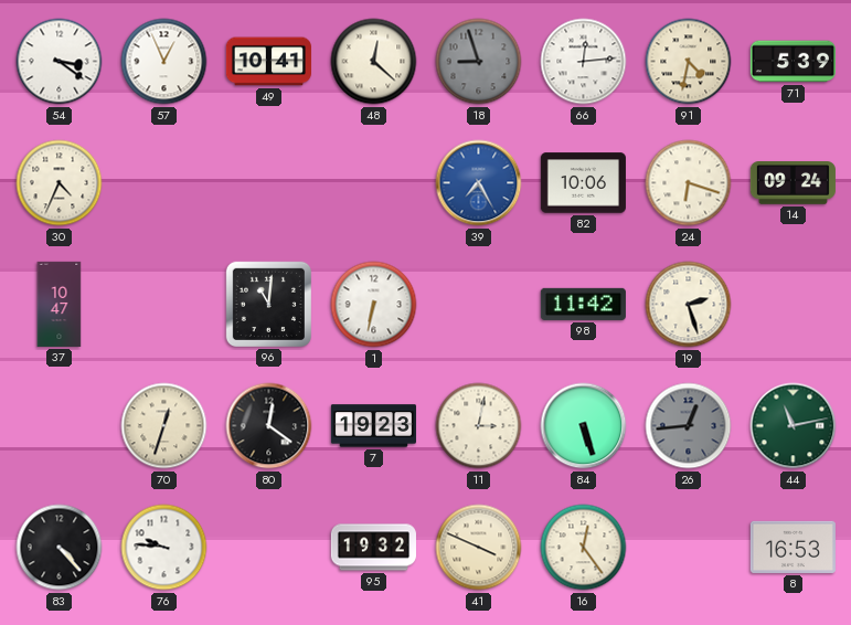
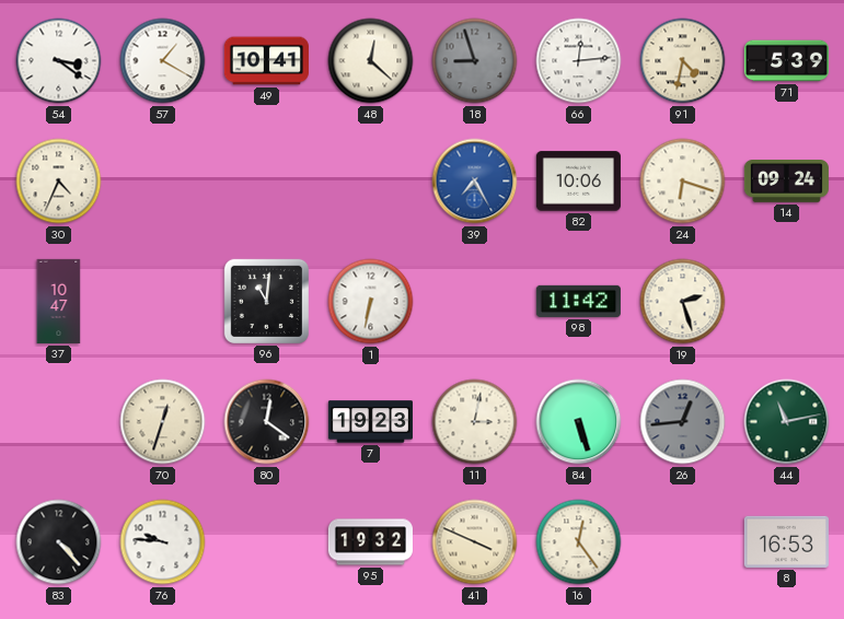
57: 12:56 -> 1:20 (163, 61)
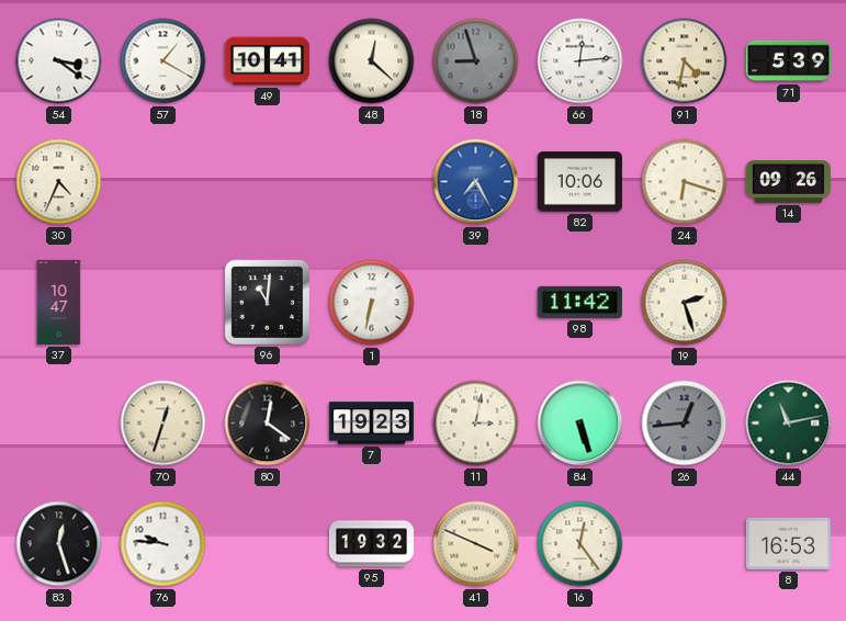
14: 09:24 -> 09:26 (788, 182)
83: 4:23 -> 12:27 (59, 544)
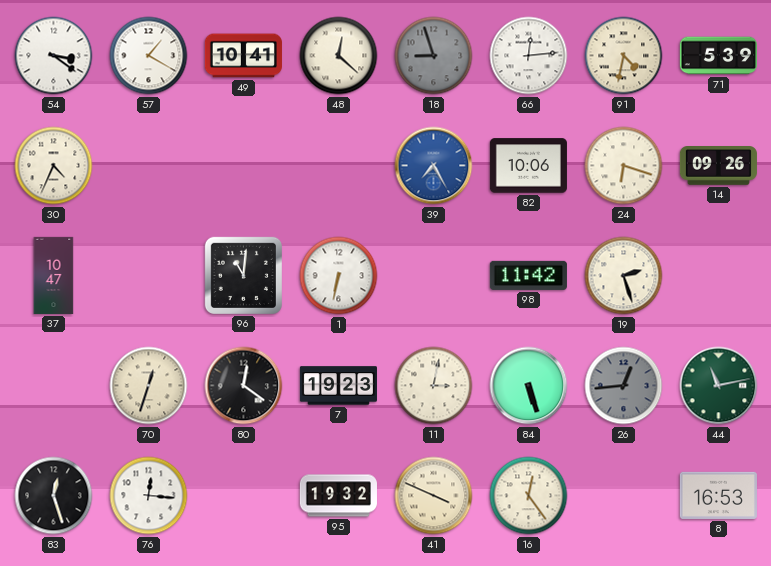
76: 9:46 -> 12:16 (149, 496)
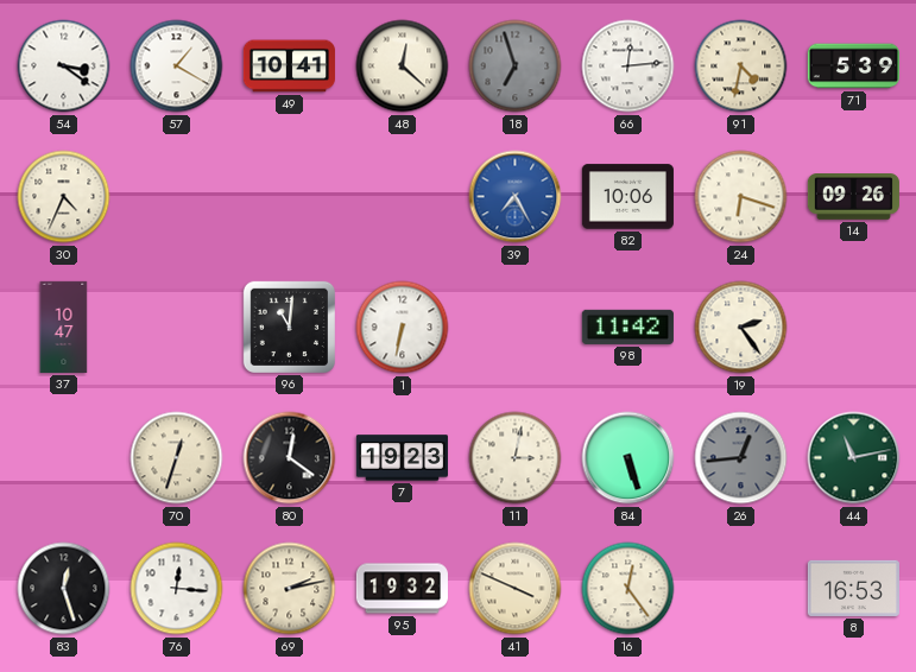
18: 8:57 -> 6:57 (516, 66)
19: 2:27 -> 2:24 (741, 328)
69: none -> 2:13 (290, 589)
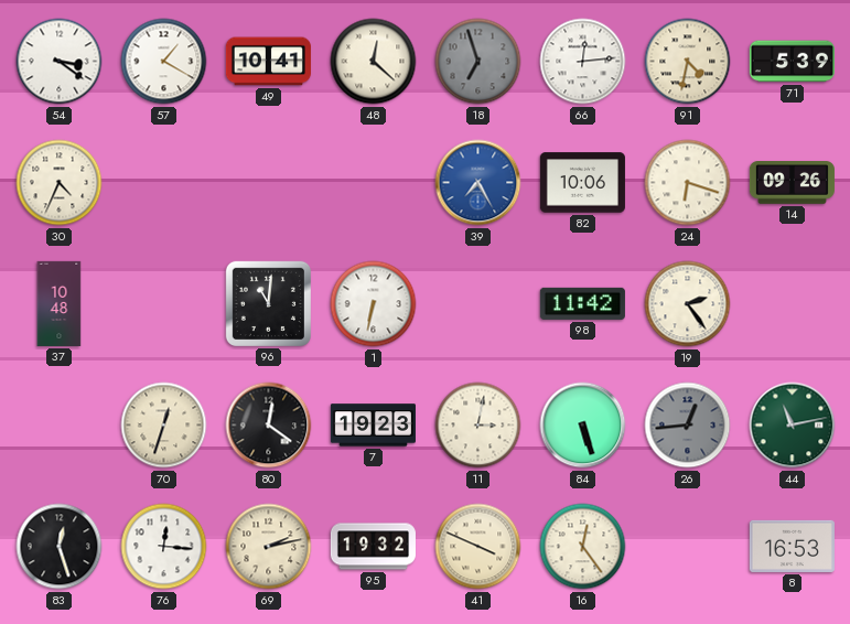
37: 10:47 -> 10:48 (60, 303)
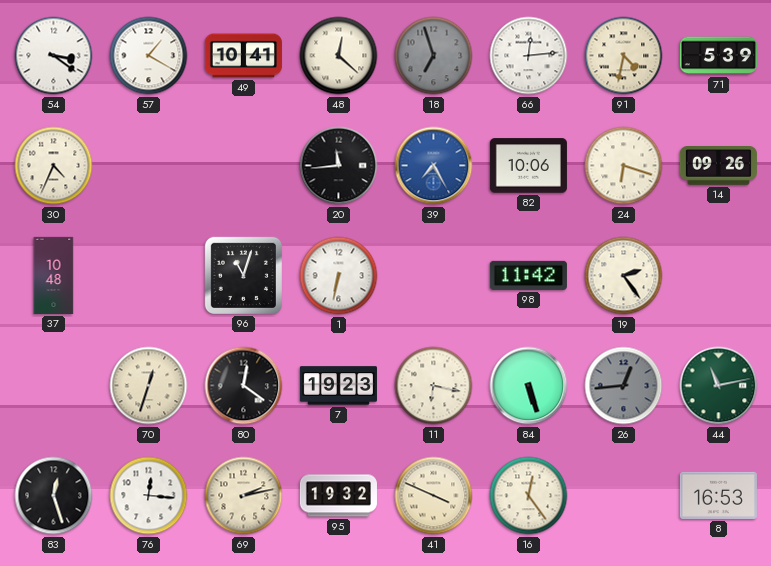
20: none -> 11:44 (339, 166)
96: 11:01 -> 11:03 (243, 275)
11: 3:02 -> 6:17 (434, 386)
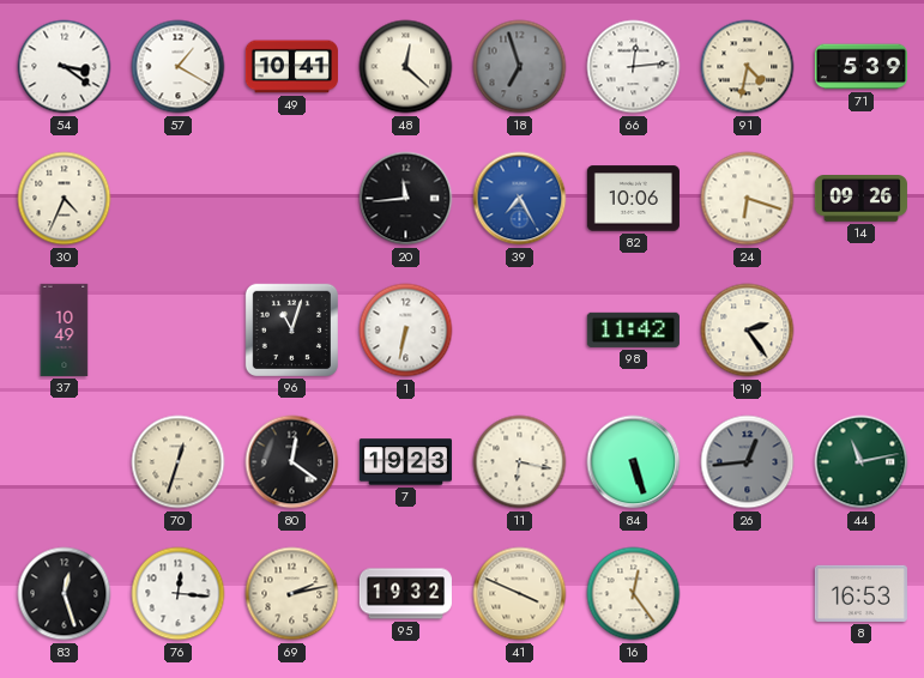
37: 10:48 -> 10:49 (65, 329)
